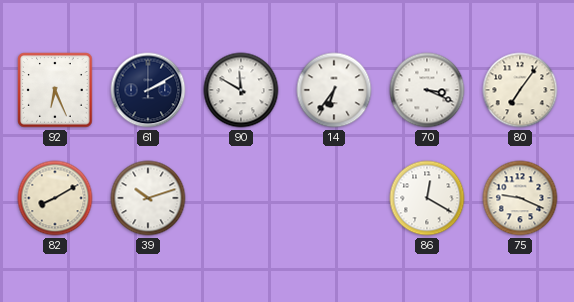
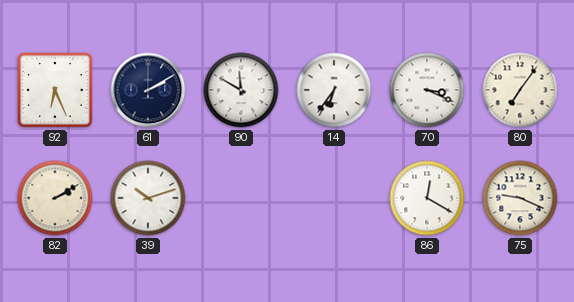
82: 8:10 -> 2:10 (55, 198)
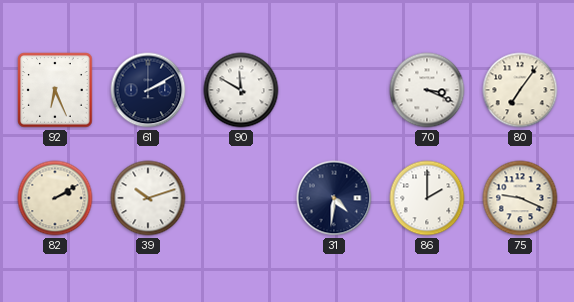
14: 6:36 -> none (334, 90)
31: none -> 4:31 (334, 198)
86: 12:20 -> 2:00 (427, 198)
